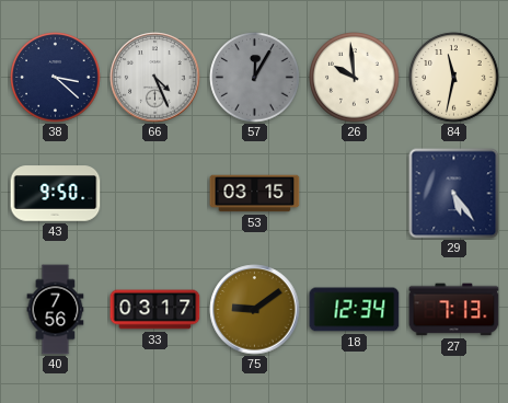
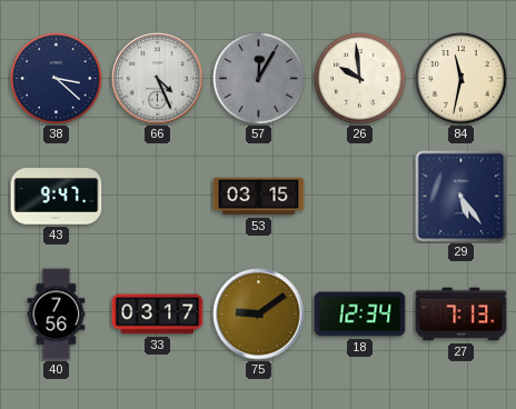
43: 9:50 -> 9:47 (57, 197)
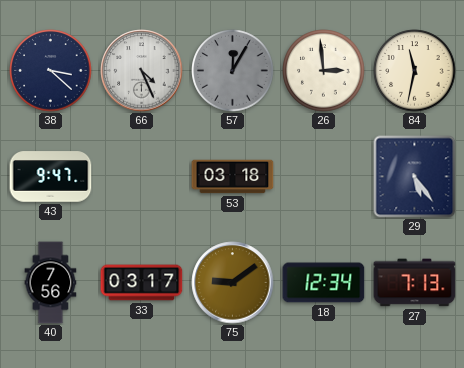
26: 9:59 -> 2:59 (324, 71)
53: 03:15 -> 03:18 (233, 177)
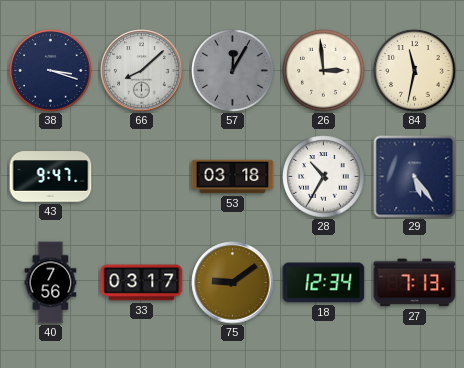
38: 3:22 -> 3:18 (51, 71)
66: 4:26 -> 8:08 (142, 71)
28: none -> 10:35 (324, 177)
